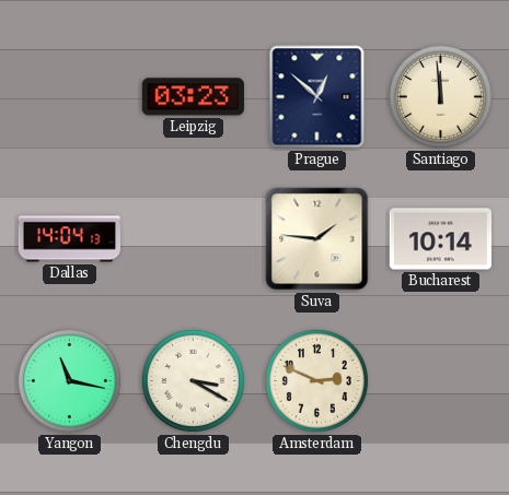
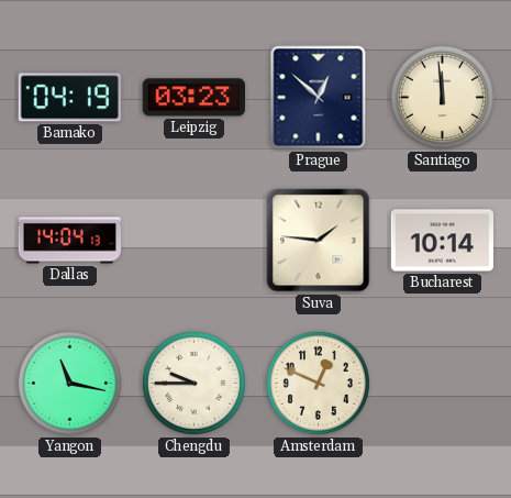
Bamako: none -> 04:19 (69, 98)
Chengdu: 3:20 -> 9:45 (193, 383)
Amsterdam: 2:49 -> 12:49 (318, 383)
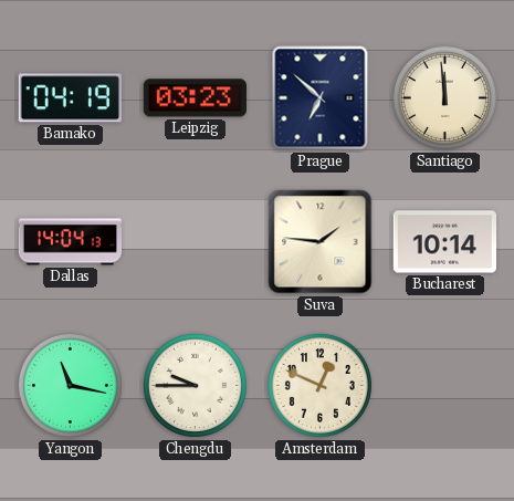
Prague: 12:52 -> 6:52 (321, 98)
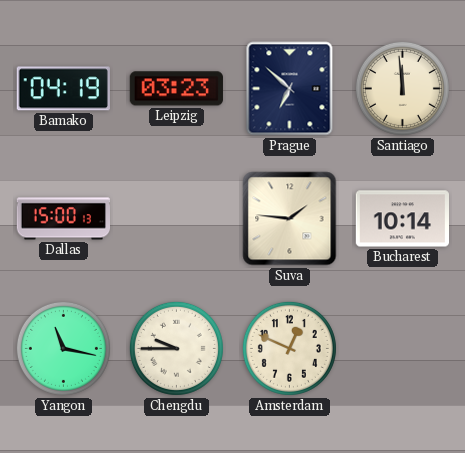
Dallas: 14:04 -> 15:00 (63, 219)
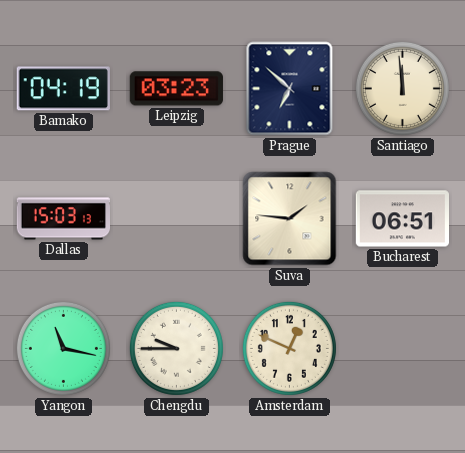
Dallas: 15:00 -> 15:03 (63, 219)
Bucharest: 10:14 -> 06:51 (402, 219)
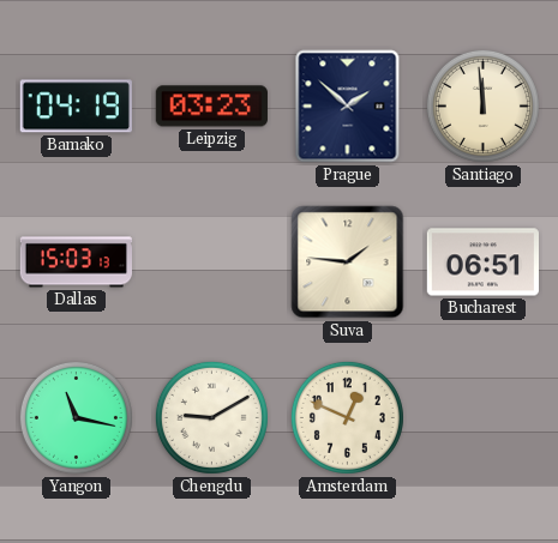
Prague: 6:52 -> 1:52 (348, 107)
Chengdu: 9:45 -> 9:10 (211, 417)
